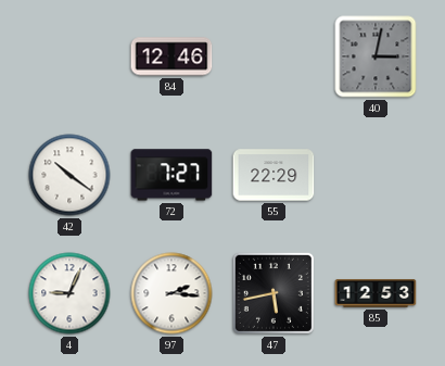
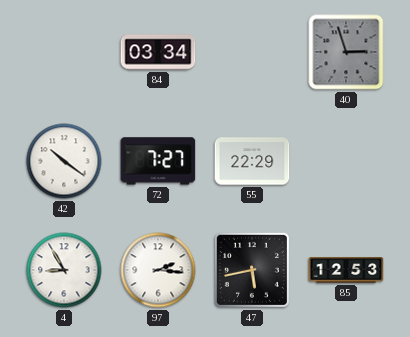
84: 12:46 -> 03:34 (158, 52)
40: 3:02 -> 2:57 (346, 52)
4: 9:04 -> 8:55 (64, 270)
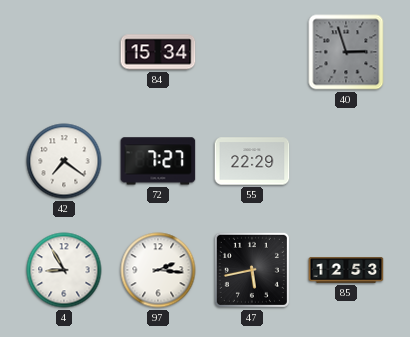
84: 03:34 -> 15:34 (158, 52)
42: 10:21 -> 7:21 (64, 161)
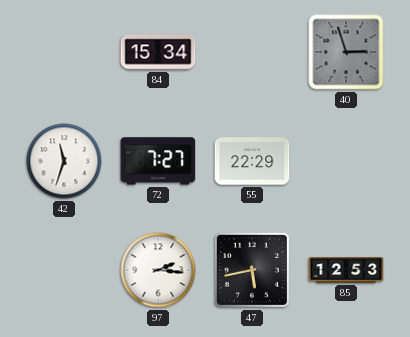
42: 7:21 -> 11:33 (64, 161)
4: 8:55 -> none (64, 270)
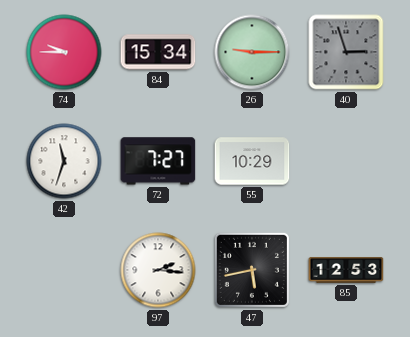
74: none -> 9:45 (64, 52)
26: none -> 9:15 (252, 52)
55: 22:29 -> 10:29 (252, 161)
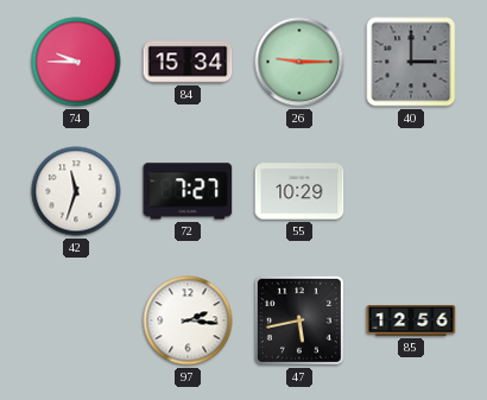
40: 2:57 -> 3:00 (411, 62)
85: 12:53 -> 12:56 (411, 320)
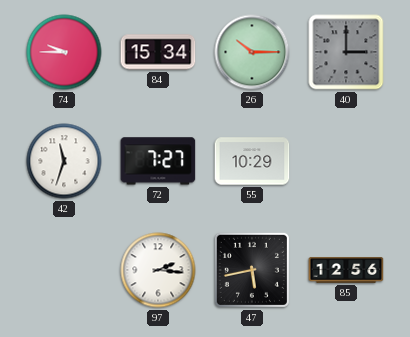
26: 9:15 -> 10:15 (252, 52)
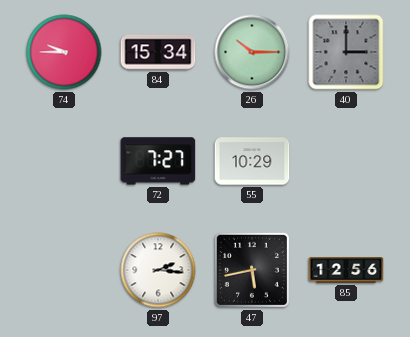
42: 11:33 -> none (64, 161)
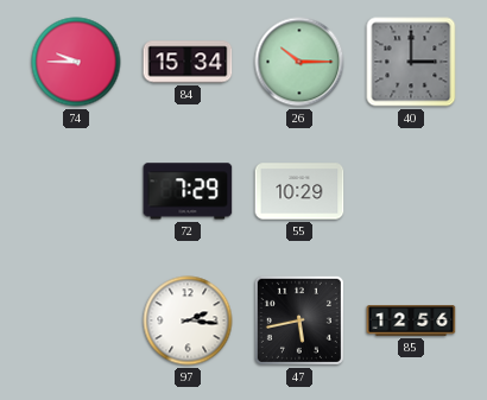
72: 7:27 -> 7:29 (188, 191)
